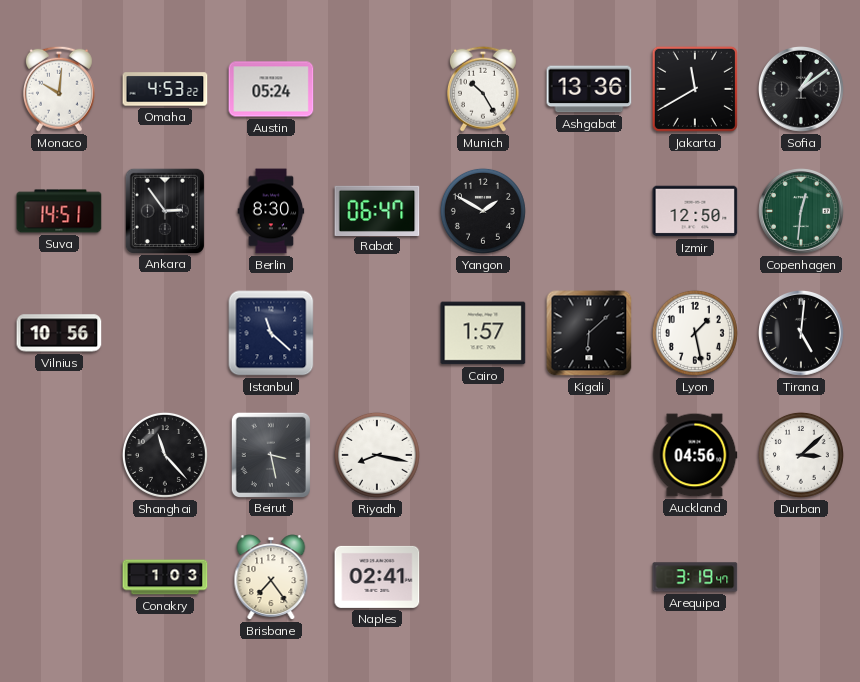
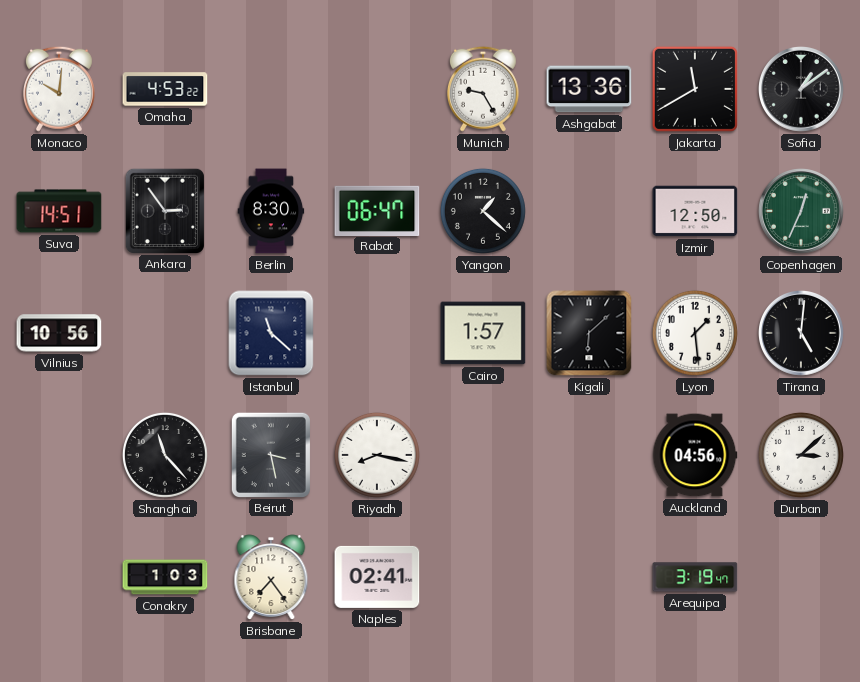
Austin: 05:24 -> none (271, 89)
Munich: 10:25 -> 9:25 (483, 89)
Yangon: 1:50 -> 1:22 (483, 211)
Copenhagen: 12:31 -> 12:34 (802, 212)
Lyon: 1:28 -> 1:29 (695, 333)
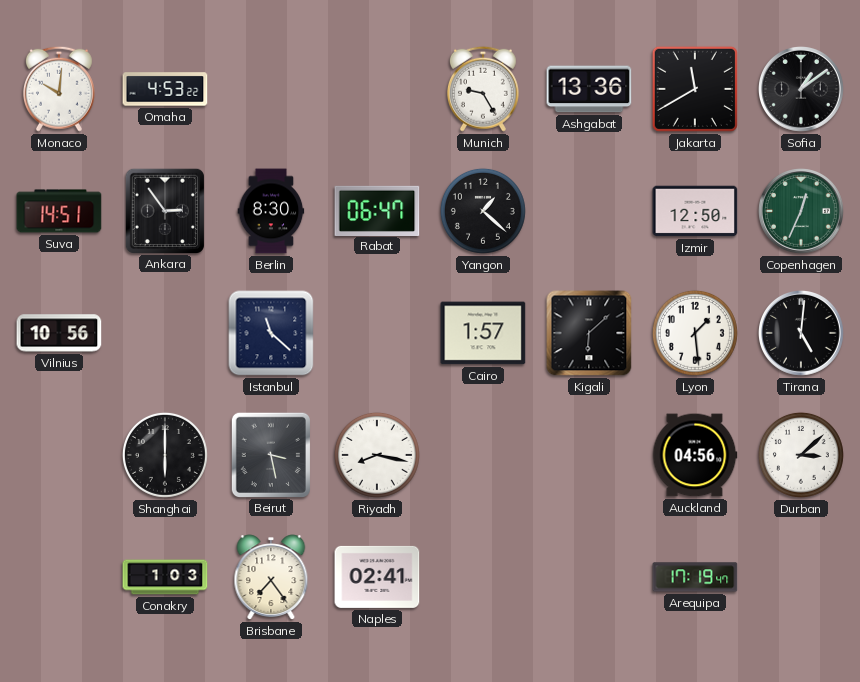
Shanghai: 11:23 -> 6:00 (165, 455)
Arequipa: 3:19 -> 17:19 (695, 577)
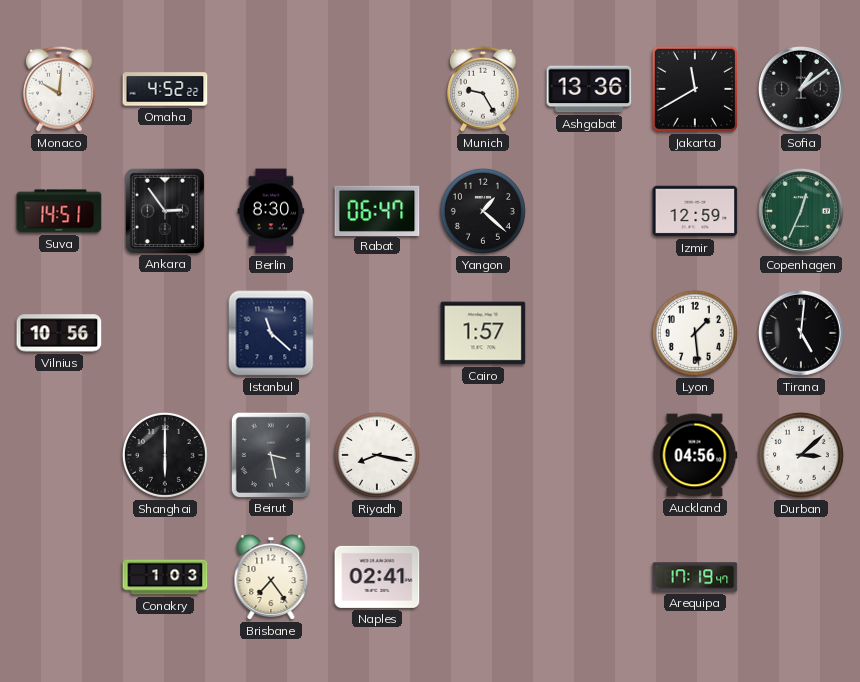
Omaha: 4:53 -> 4:52 (165, 89)
Izmir: 12:50 -> 12:59 (695, 211)
Kigali: 6:08 -> none (589, 333)
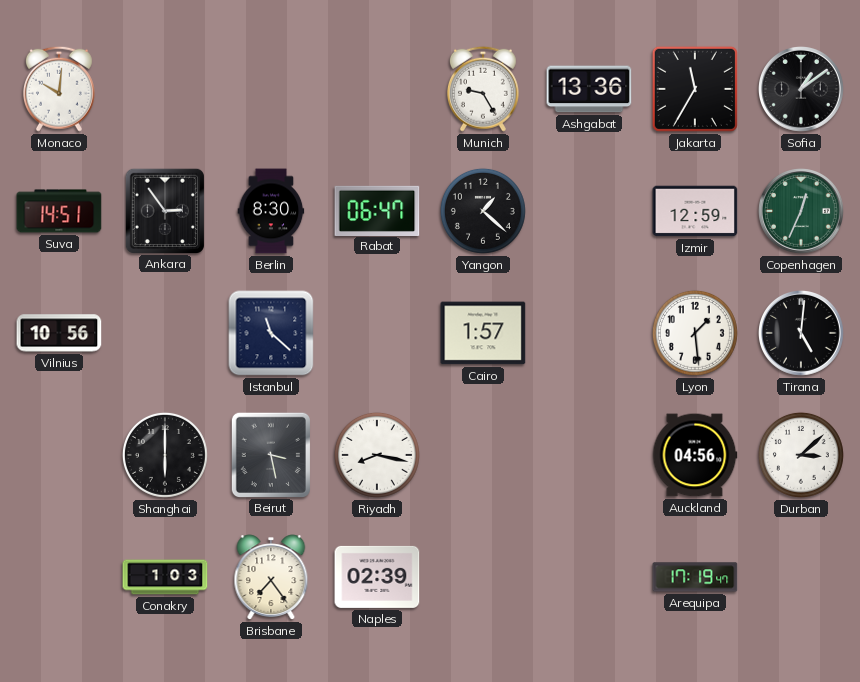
Omaha: 4:52 -> none (165, 89)
Jakarta: 11:40 -> 11:35 (695, 89)
Naples: 02:41 -> 02:39 (377, 577)
